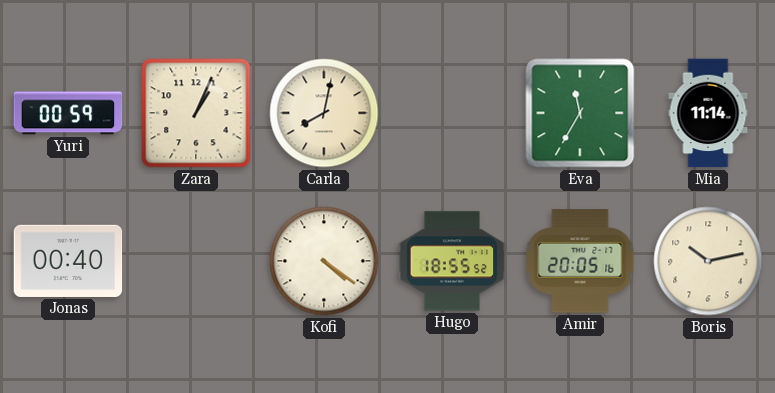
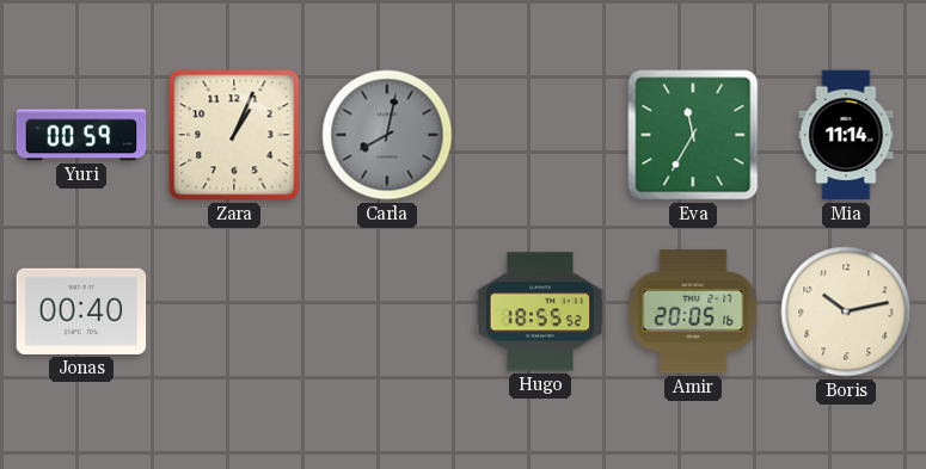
Carla dial: cream -> grey (387, 135)
Kofi: 4:21 -> none (324, 261)
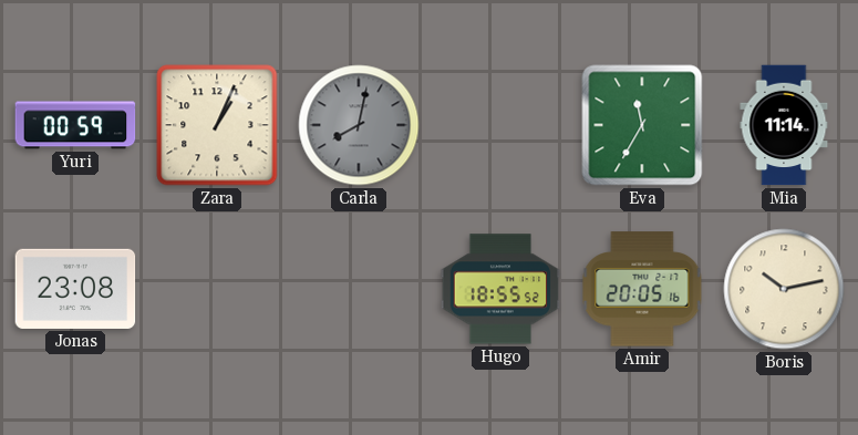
Jonas: 00:40 -> 23:08 (75, 289)
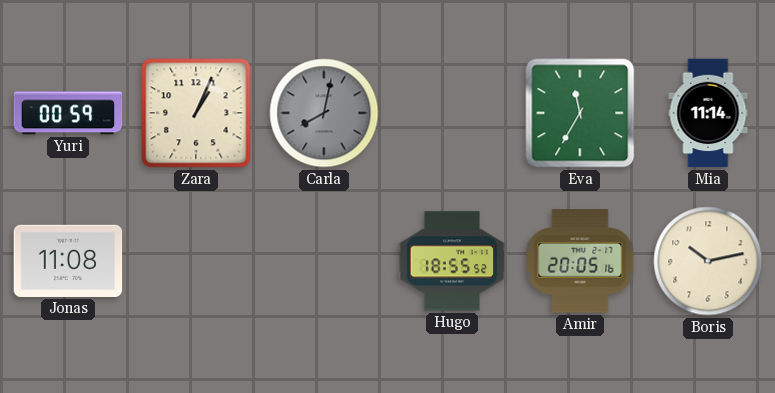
Jonas: 23:08 -> 11:08 (68, 261)
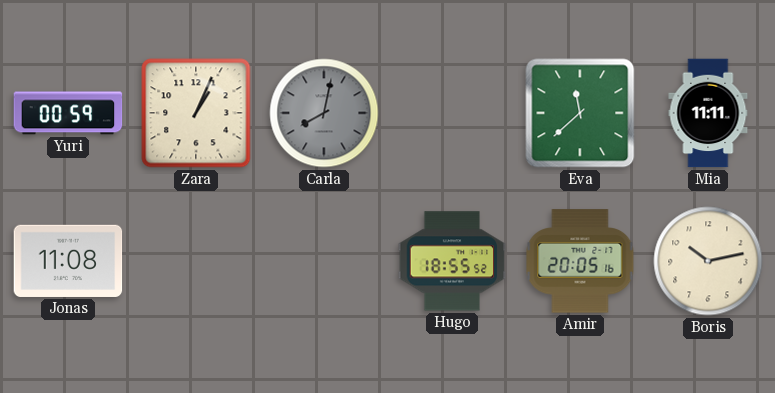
Eva: 11:35 -> 11:38 (580, 113)
Mia: 11:14 -> 11:11 (708, 113)
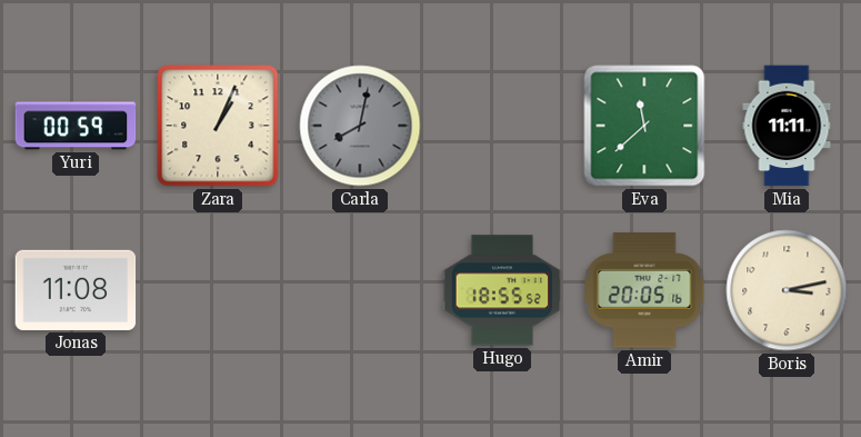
Boris: 10:13 -> 3:13 (787, 290)
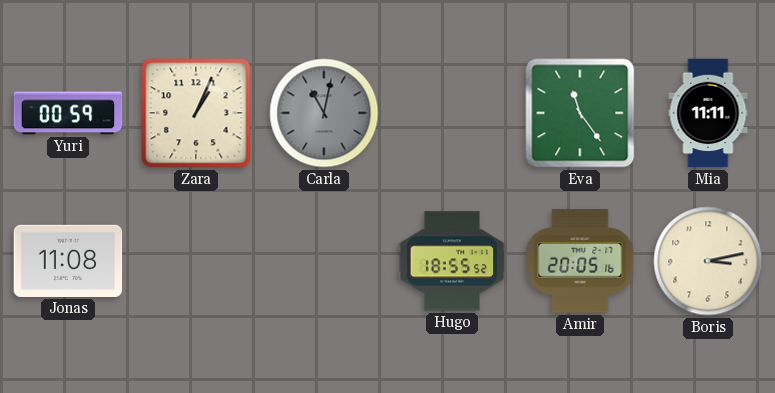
Carla: 8:02 -> 11:02 (324, 113)
Eva: 11:38 -> 11:24 (580, 113)
